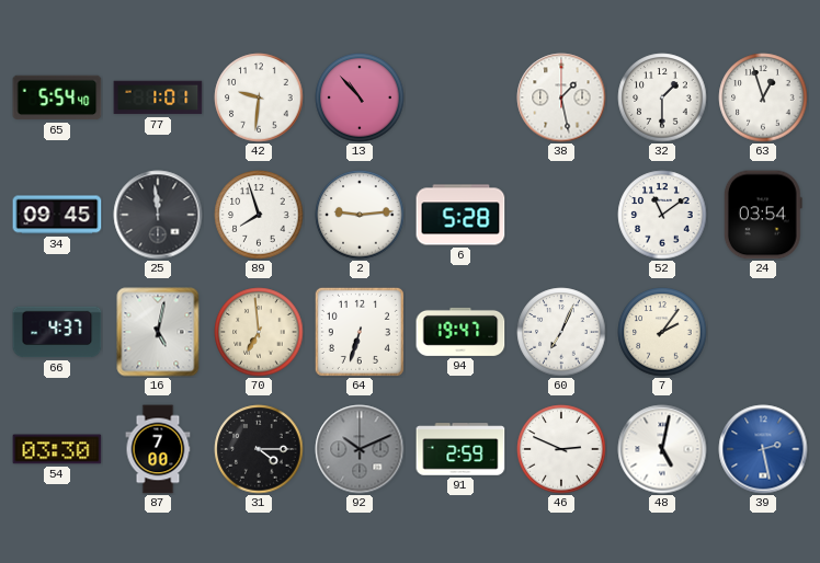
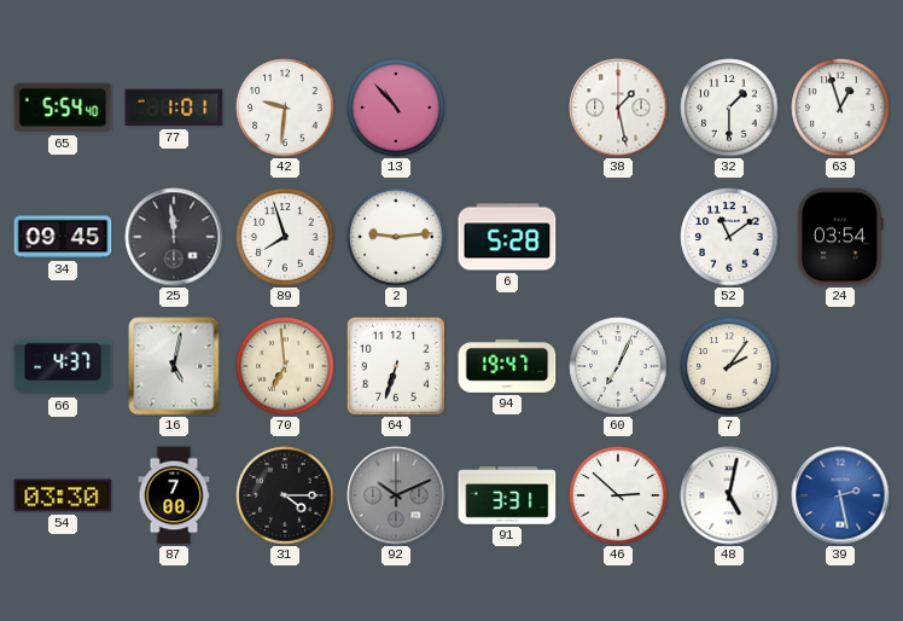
91: 2:59 -> 3:31 (507, 495)
46: 2:49 -> 2:52 (618, 495)
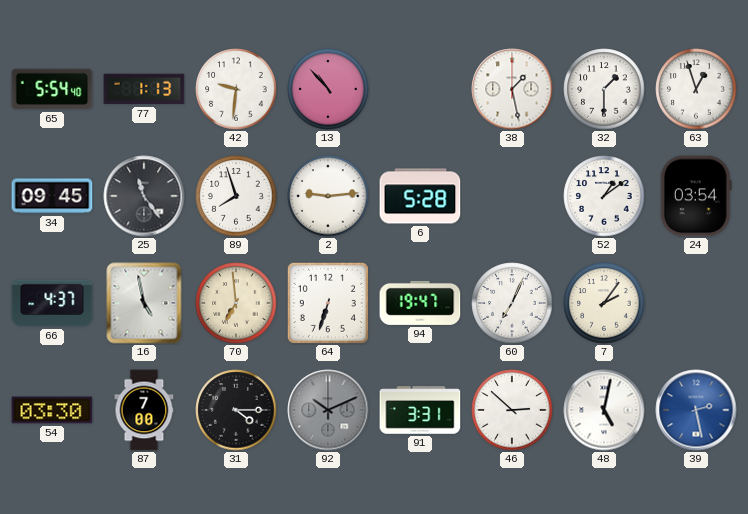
77: 1:01 -> 1:13 (144, 89)
25: 11:59 -> 11:24 (144, 196)
52: 11:09 -> 1:09 (604, 196)
16: 5:02 -> 4:58 (144, 303)
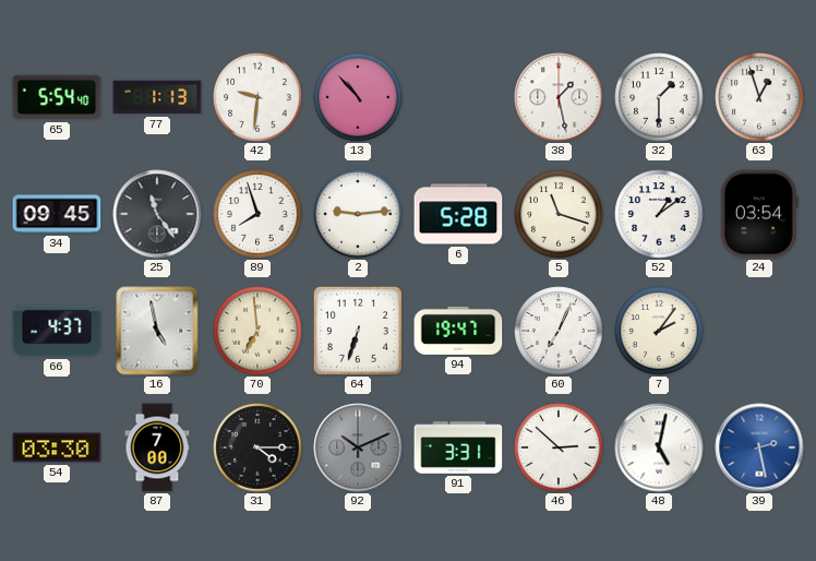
5: none -> 11:18 (559, 214)
